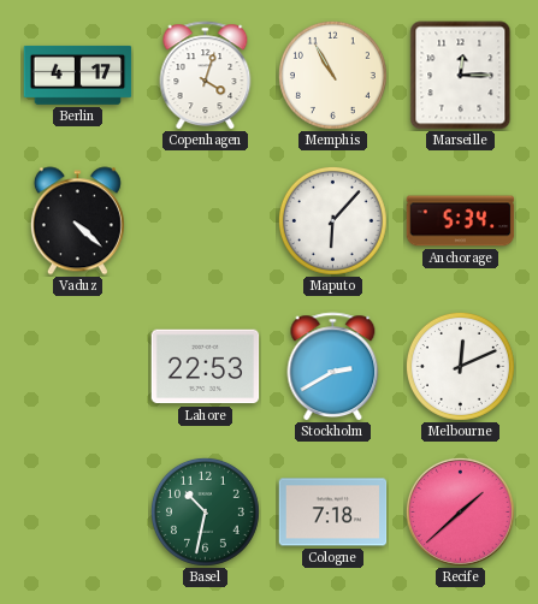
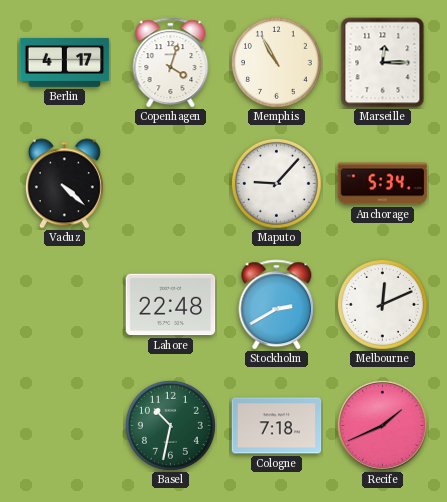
Maputo: 6:07 -> 9:07 (276, 183)
Lahore: 22:53 -> 22:48 (171, 305)
Recife: 1:38 -> 1:41 (382, 425)
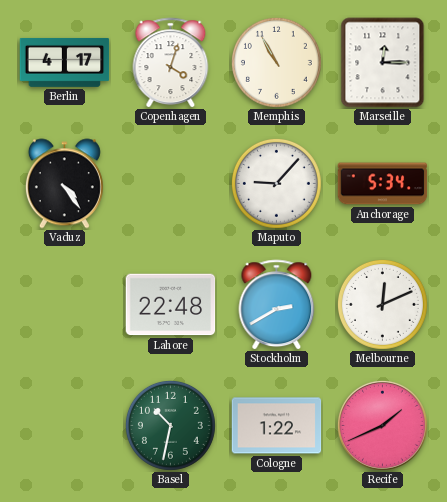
Vaduz: 4:22 -> 4:24 (64, 184)
Cologne: 7:18 -> 1:22 (277, 426)
